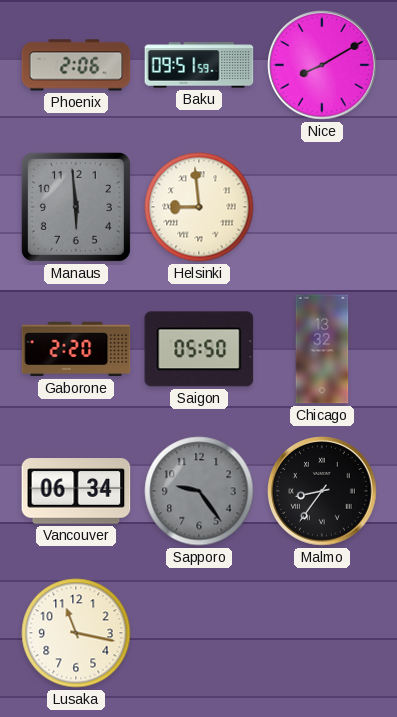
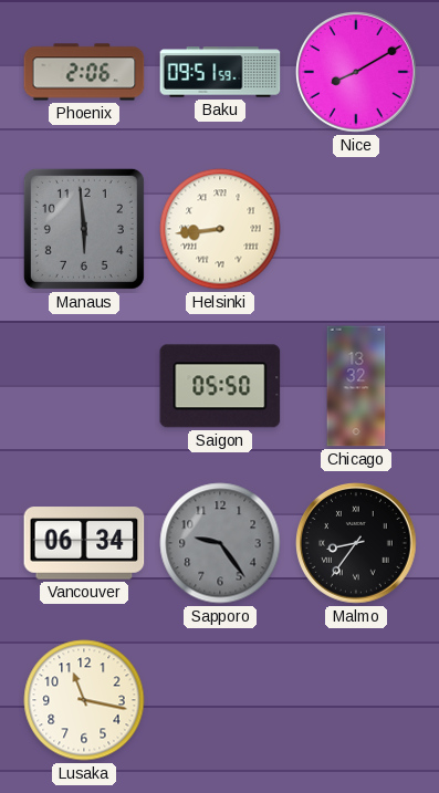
Helsinki: 8:59 -> 8:44 (220, 229)
Gaborone: 2:20 -> none (76, 349)
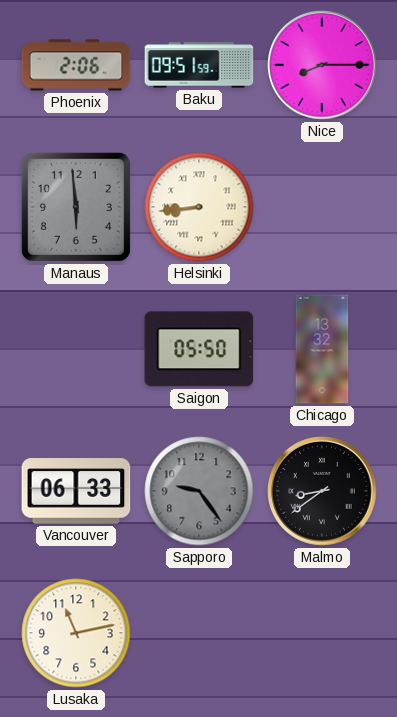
Nice: 8:10 -> 8:15 (322, 65)
Vancouver: 06:34 -> 06:33 (76, 491)
Malmo: 8:36 -> 8:39 (322, 491)
Lusaka: 11:17 -> 11:13 (76, 633)
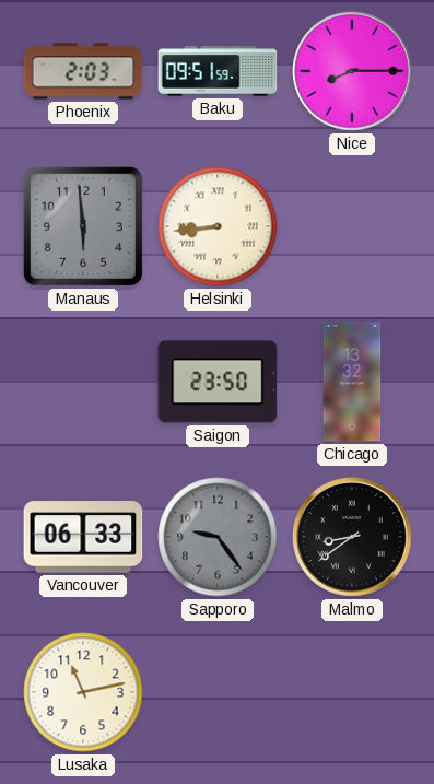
Phoenix: 2:06 -> 2:03 (83, 71)
Saigon: 05:50 -> 23:50 (218, 382)
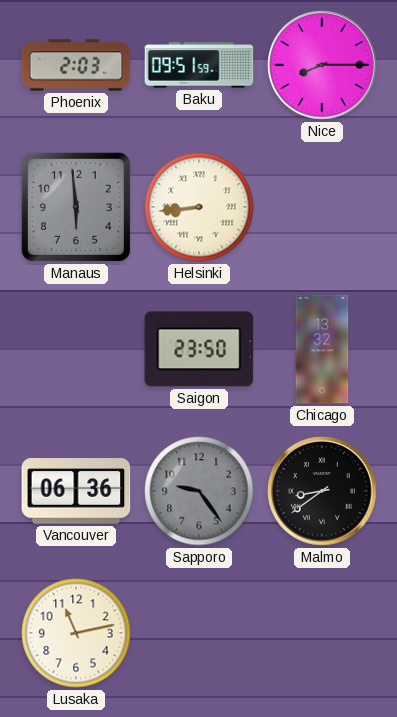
Vancouver: 06:33 -> 06:36 (76, 491)
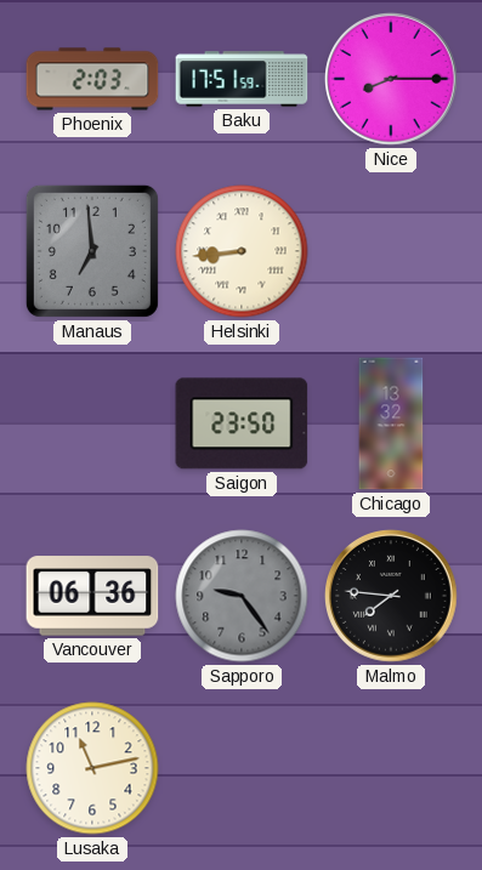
Baku: 09:51 -> 17:51 (242, 79)
Manaus: 5:59 -> 6:59 (92, 251)
Malmo: 8:39 -> 7:46 (391, 596)
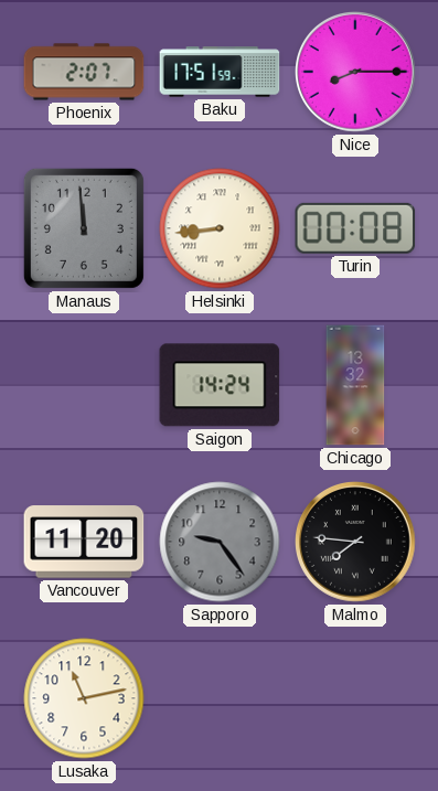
Phoenix: 2:03 -> 2:07 (84, 72)
Manaus: 6:59 -> 11:59 (84, 228)
Turin: none -> 00:08 (355, 228)
Saigon: 23:50 -> 14:24 (220, 385)
Vancouver: 06:36 -> 11:20 (84, 542)
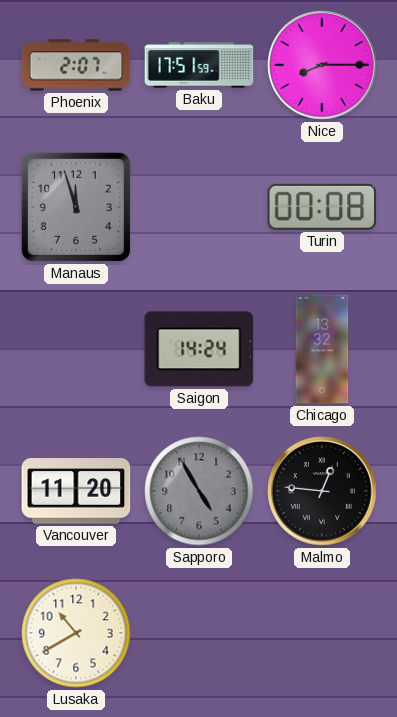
Manaus: 11:59 -> 11:57 (76, 207)
Helsinki: 8:44 -> none (220, 228)
Sapporo: 9:24 -> 4:55 (199, 491)
Malmo: 7:46 -> 12:46 (322, 491)
Lusaka: 11:13 -> 10:40 (76, 633)
